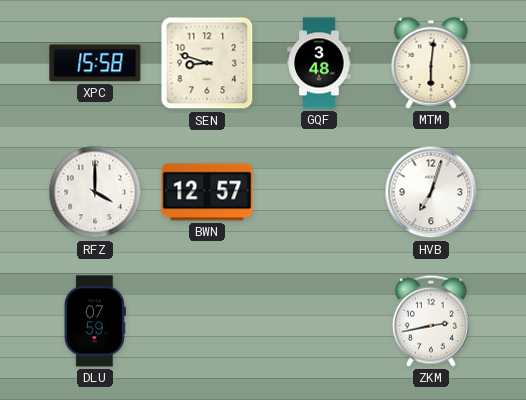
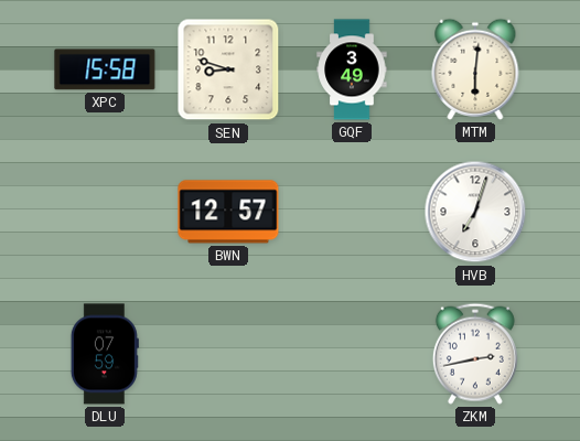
GQF: 3:48 -> 3:49 (352, 69)
RFZ: 4:00 -> none (95, 192)
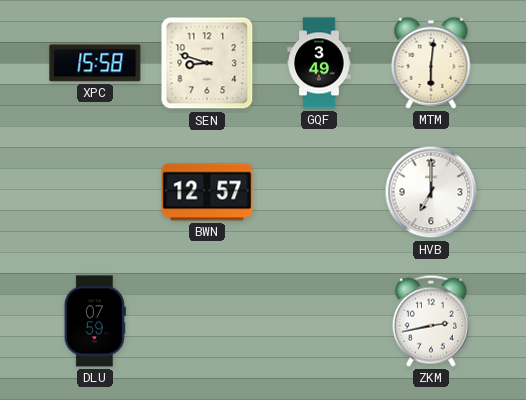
HVB: 7:03 -> 7:00 (431, 192)
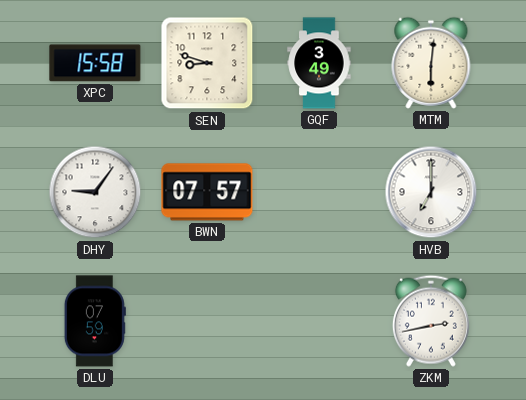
DHY: none -> 9:06 (95, 192)
BWN: 12:57 -> 07:57 (207, 192)
